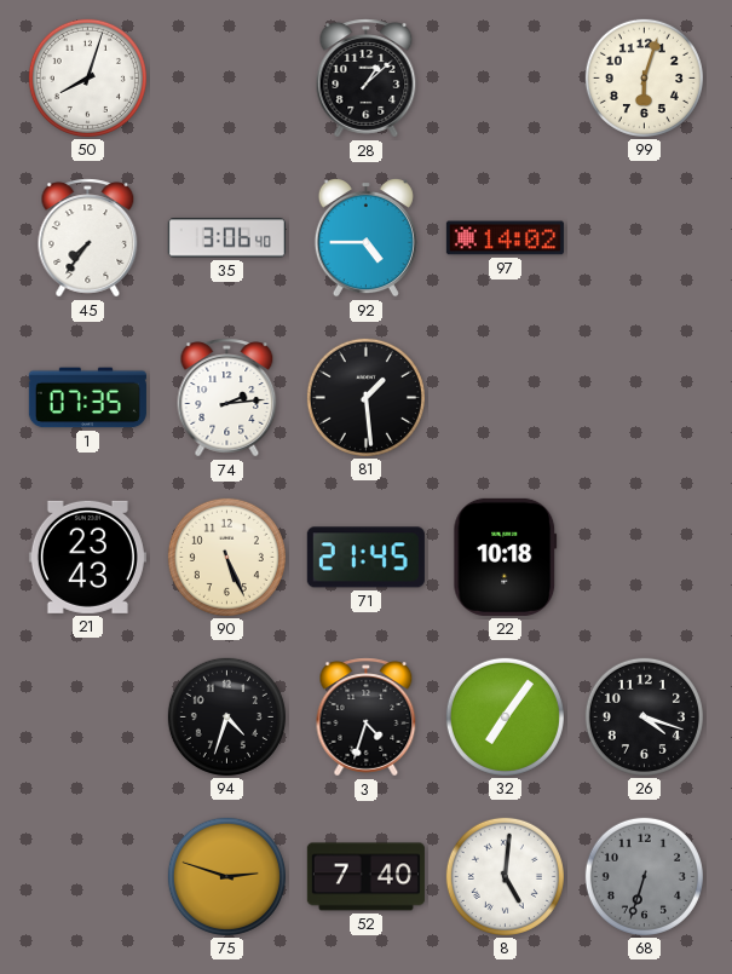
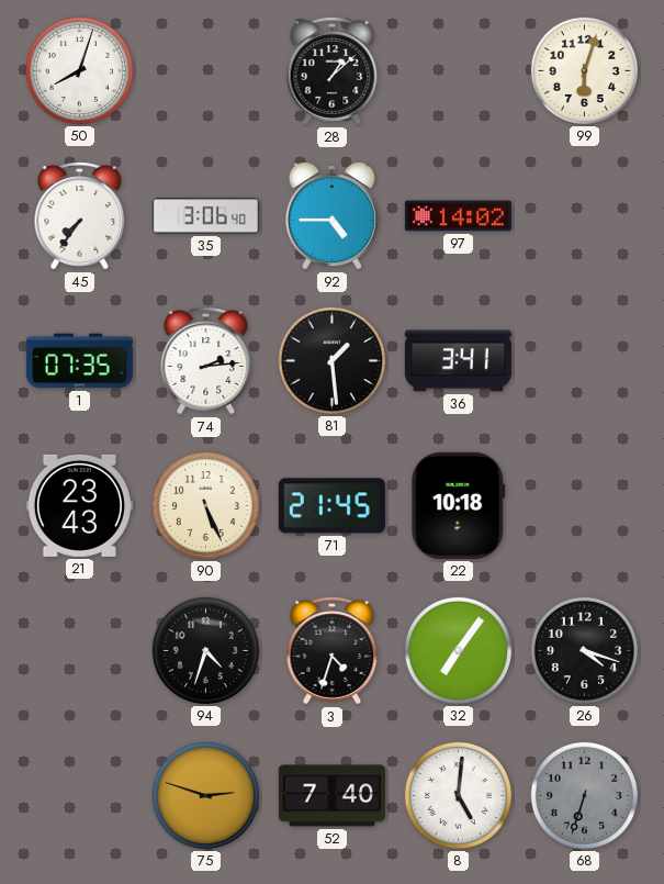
36: none -> 3:41 (458, 361)
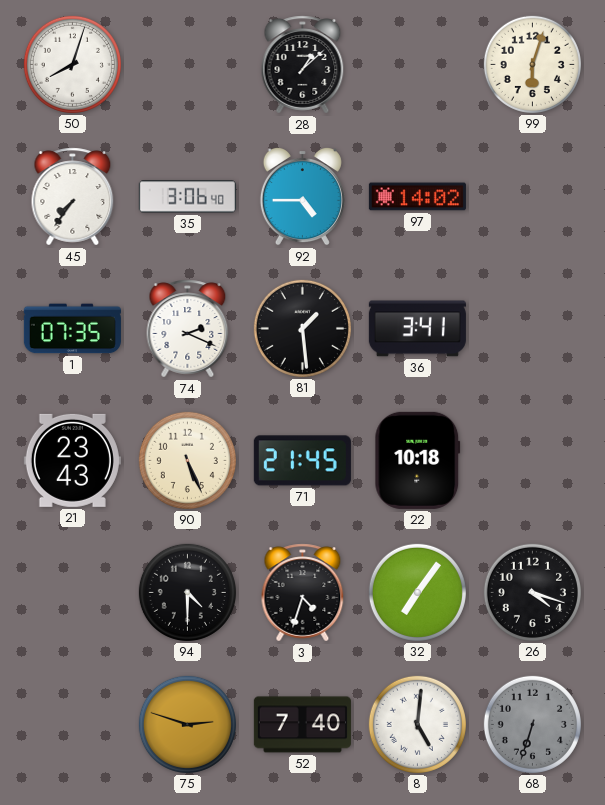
74: 2:14 -> 2:19 (188, 329)
94: 4:33 -> 4:30 (187, 592)
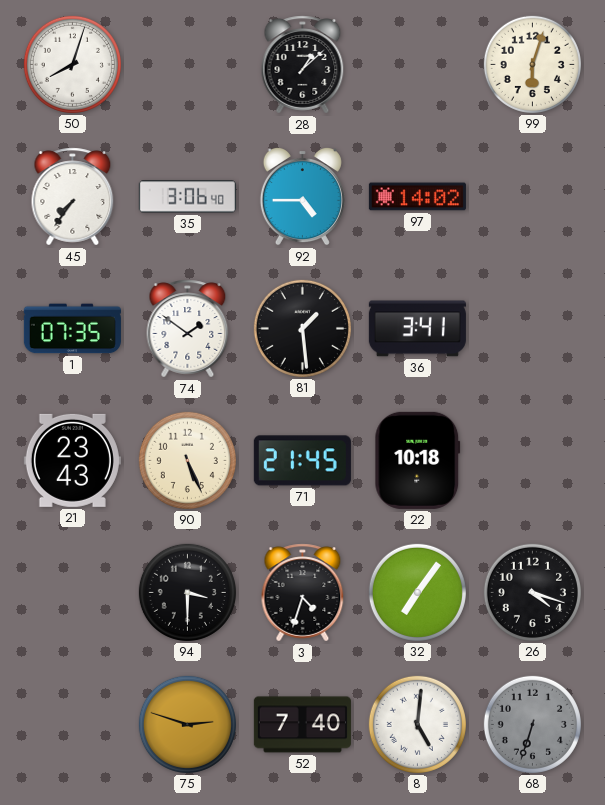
74: 2:19 -> 1:51 (188, 329)
94: 4:30 -> 3:30 (187, 592)
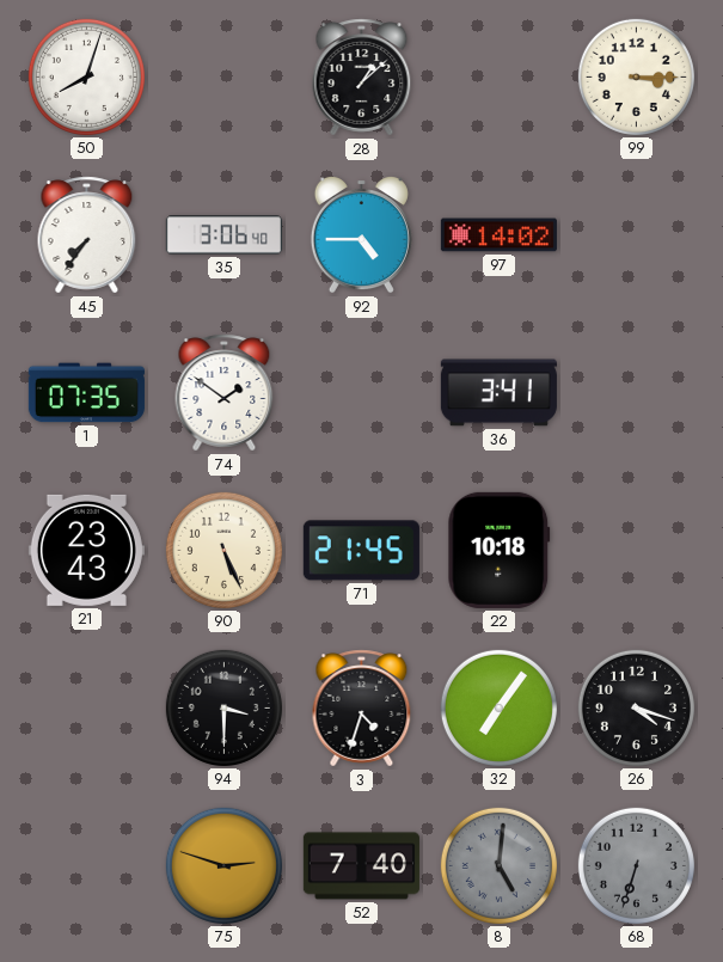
99: 6:03 -> 3:15 (636, 76)
81: 1:29 -> none (302, 328)
8 dial: white -> grey (498, 865)
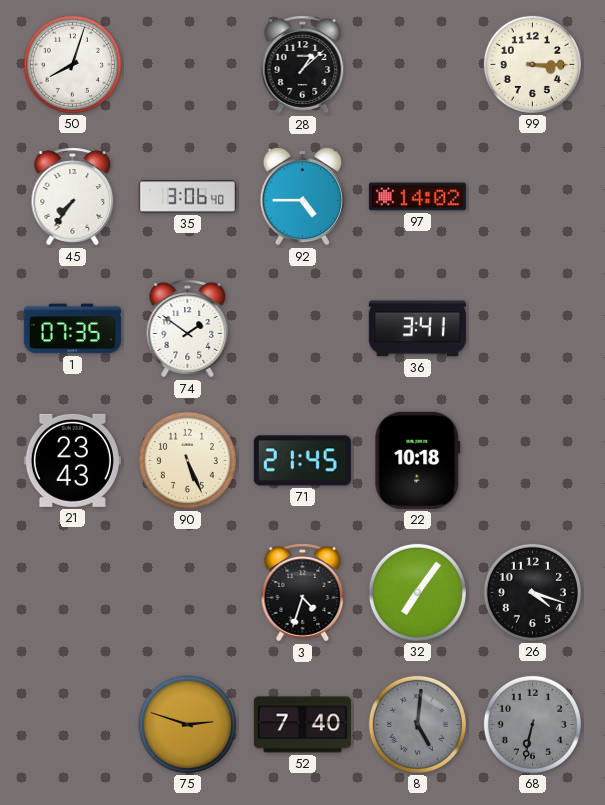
94: 3:30 -> none (223, 707)
68: 6:33 -> 6:32 (532, 724)
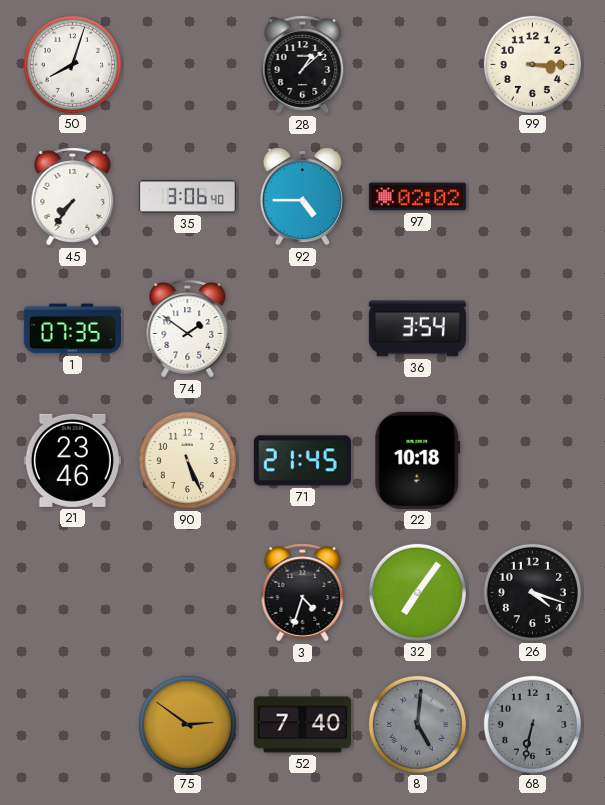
97: 14:02 -> 02:02 (417, 197)
36: 3:41 -> 3:54 (417, 329)
21: 23:43 -> 23:46 (72, 460)
75: 2:48 -> 2:51 (187, 724)
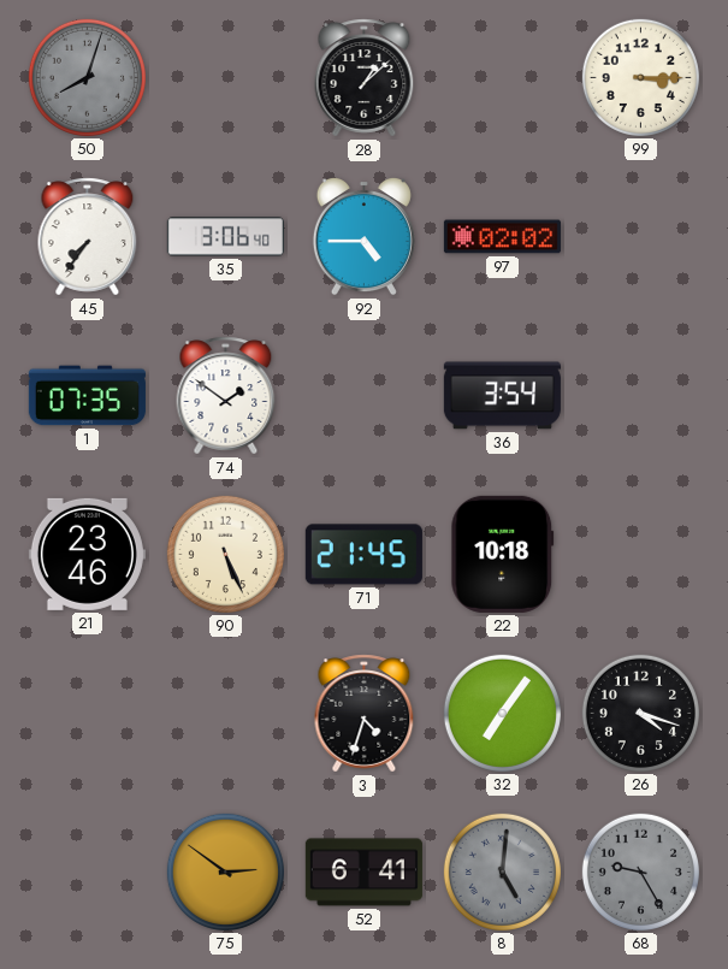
50 dial: white -> grey (87, 77)
52: 7:40 -> 6:41 (363, 873)
68: 6:32 -> 9:25 (640, 871)
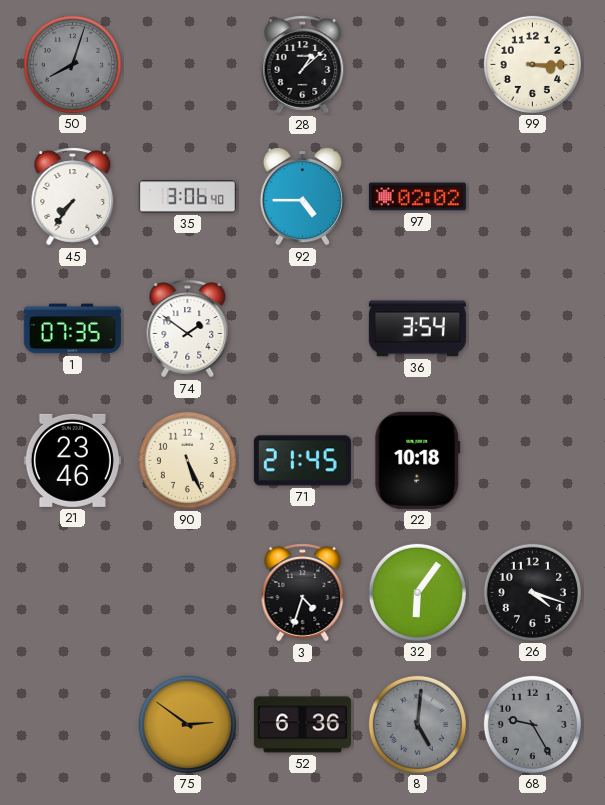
32: 7:06 -> 6:06 (417, 592)
52: 6:41 -> 6:36 (302, 725)
